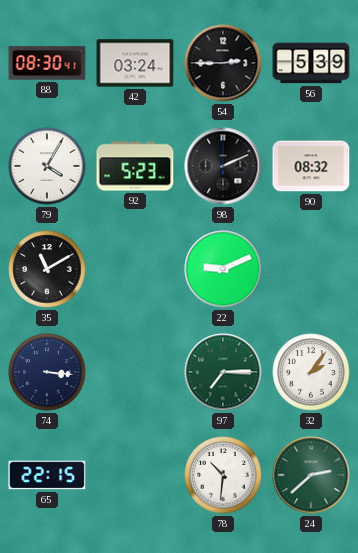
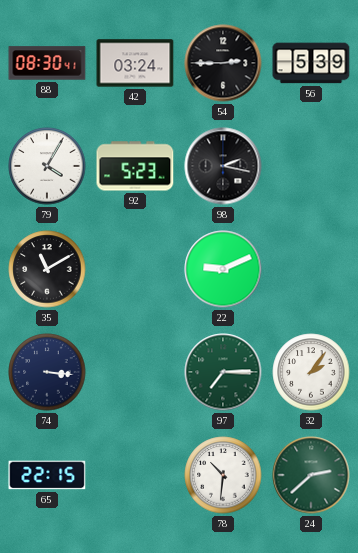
98: 2:11 -> 2:17 (223, 166)
90: 08:32 -> none (311, 166)
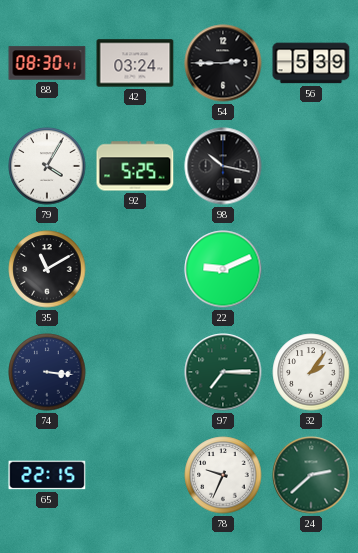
92: 5:23 -> 5:25 (135, 166)
98: 2:17 -> 10:17 (223, 166)
78: 10:31 -> 9:34 (223, 475)
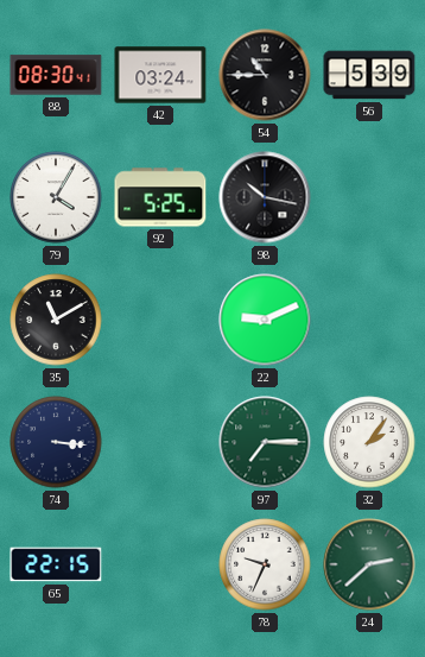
54: 2:45 -> 10:45 (265, 75)
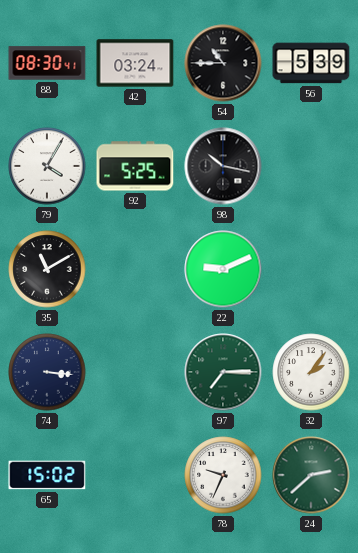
65: 22:15 -> 15:02 (47, 475)
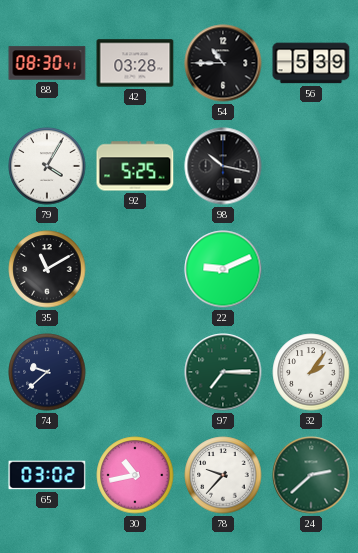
42: 03:24 -> 03:28 (135, 63)
74: 3:16 -> 9:38 (47, 372)
65: 15:02 -> 03:02 (47, 475)
30: none -> 10:43 (135, 475)
78: 9:34 -> 9:37 (223, 475)
